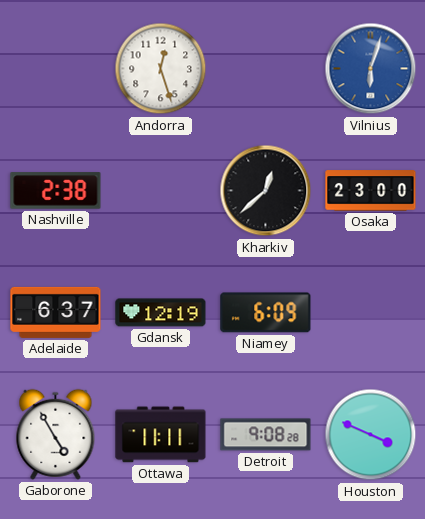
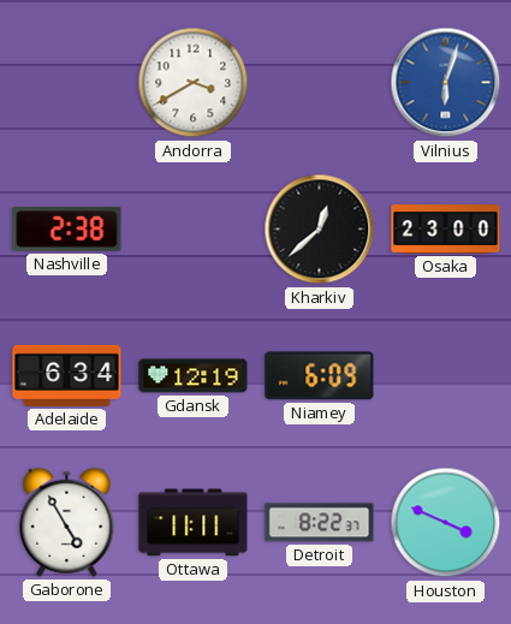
Andorra: 12:27 -> 3:40 (194, 83)
Adelaide: 6:37 -> 6:34 (67, 375)
Detroit: 9:08 -> 8:22 (320, 523)
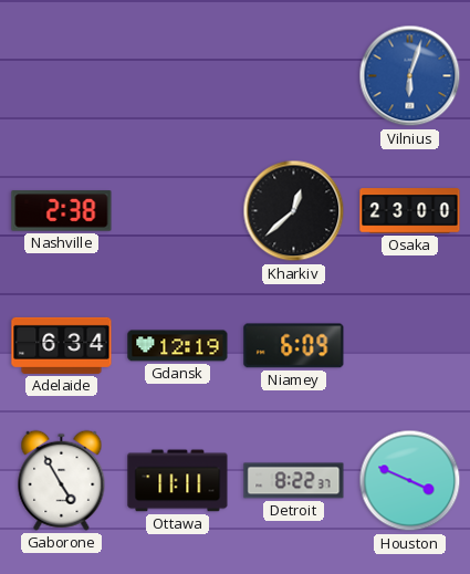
Andorra: 3:40 -> none (194, 83)
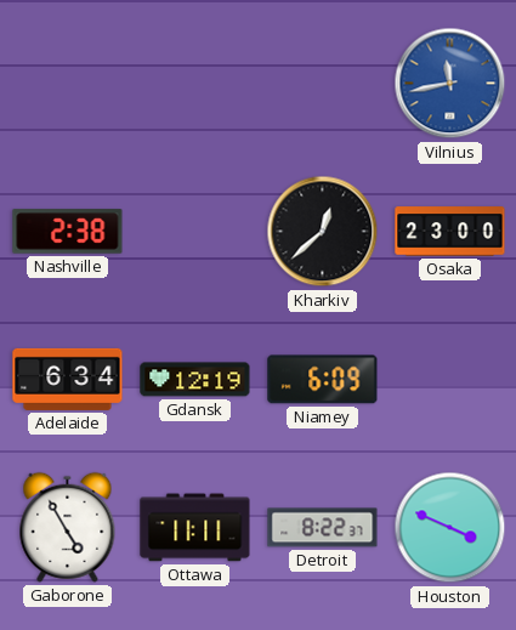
Vilnius: 6:03 -> 11:43 (450, 84)
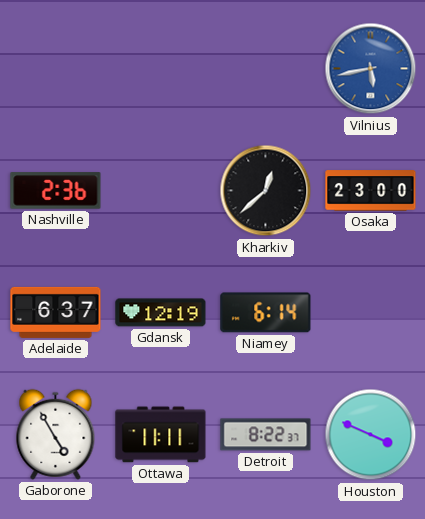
Vilnius: 11:43 -> 5:43 (371, 69)
Nashville: 2:38 -> 2:36 (56, 191)
Adelaide: 6:34 -> 6:37 (56, 312)
Niamey: 6:09 -> 6:14 (266, 313)
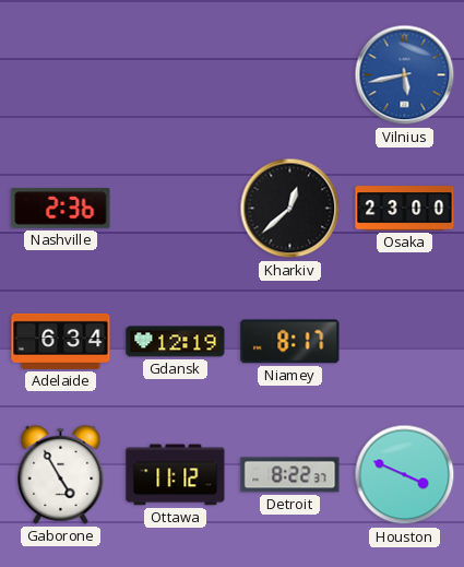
Adelaide: 6:37 -> 6:34 (61, 341)
Niamey: 6:14 -> 8:17 (290, 342)
Ottawa: 11:11 -> 11:12 (176, 475)
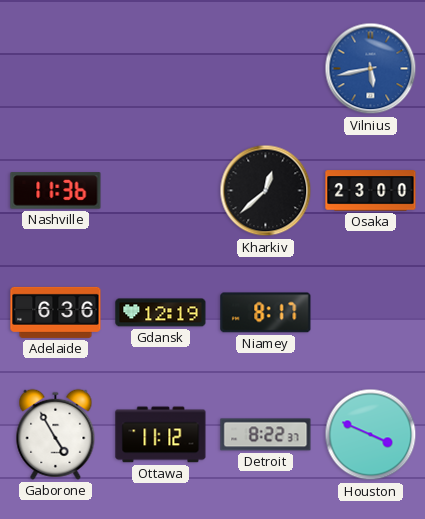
Nashville: 2:36 -> 11:36 (56, 191)
Adelaide: 6:34 -> 6:36 (56, 312)
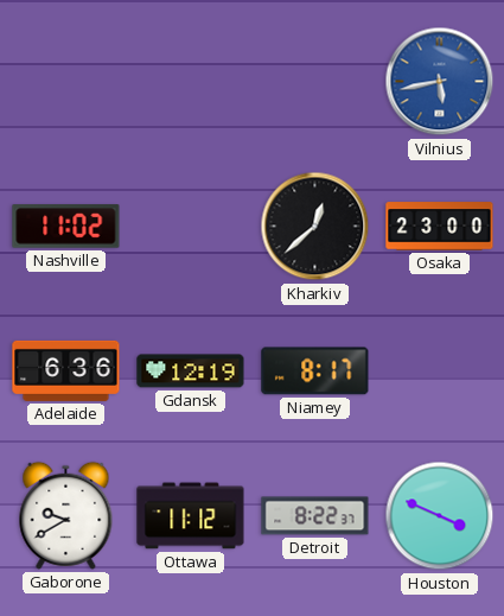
Nashville: 11:36 -> 11:02 (66, 227)
Gaborone: 4:55 -> 9:40 (66, 515)
